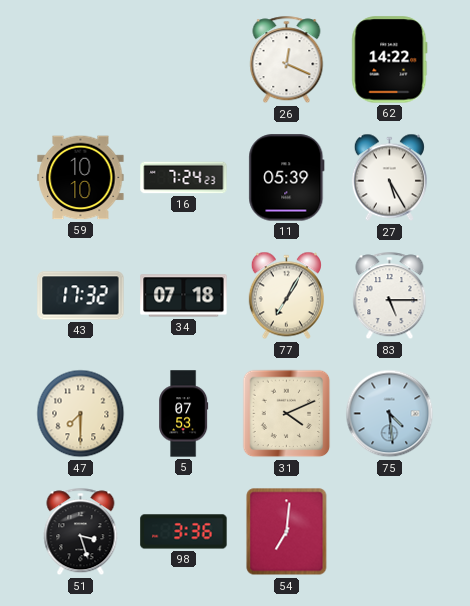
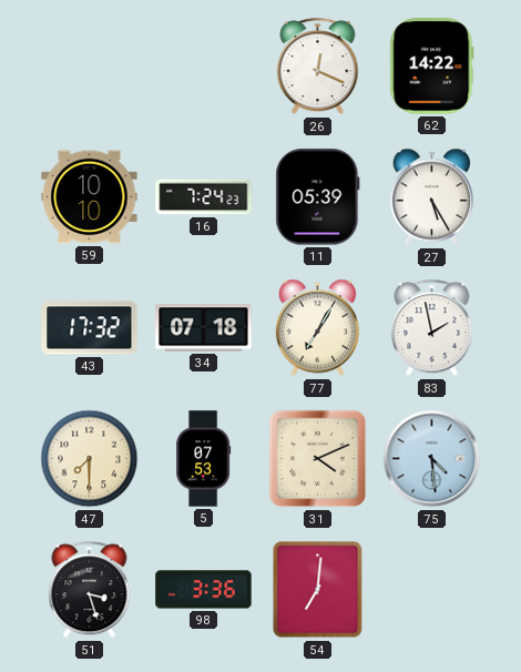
83: 5:15 -> 1:58 (432, 328)
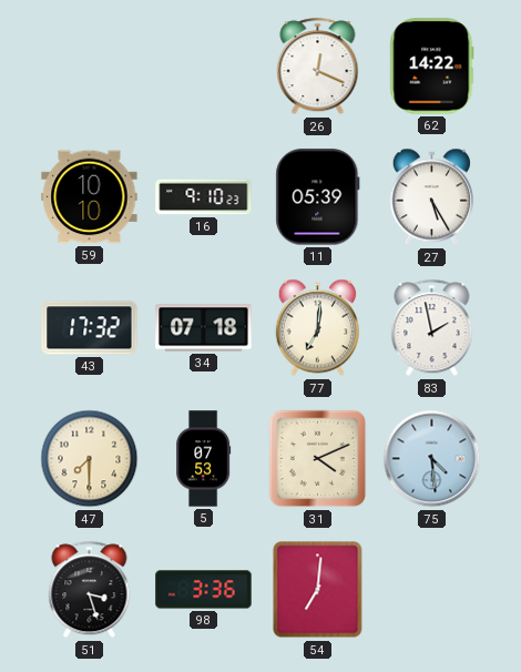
16: 7:24 -> 9:10 (204, 197)
77: 7:05 -> 7:01 (317, 328)
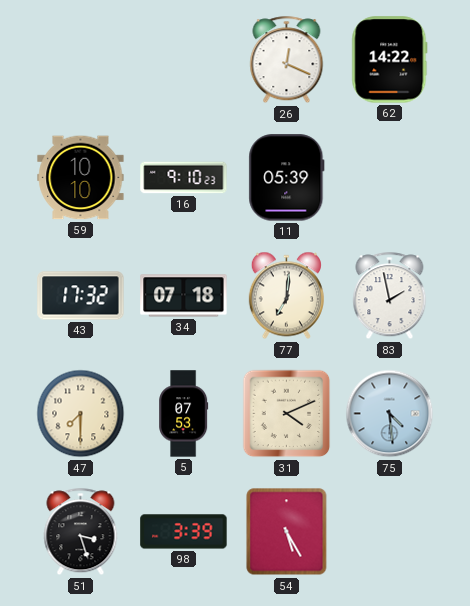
27: 5:25 -> none (431, 197)
98: 3:36 -> 3:39 (184, 532)
54: 7:01 -> 5:25 (287, 532)
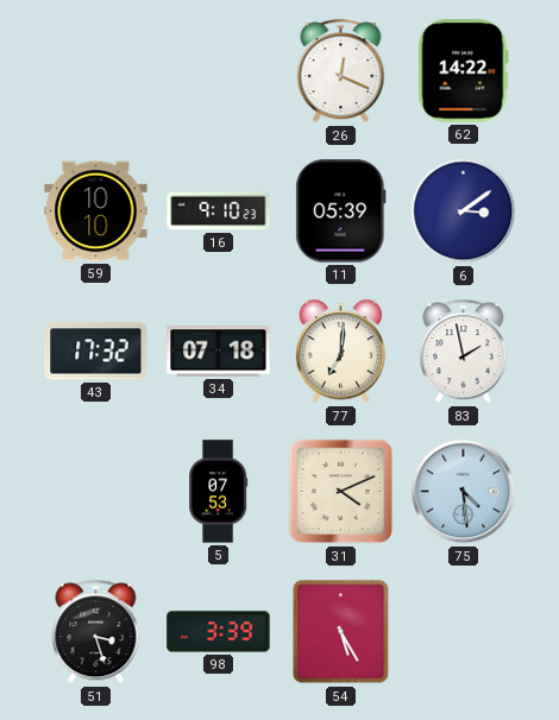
6: none -> 3:09 (464, 211)
47: 7:30 -> none (81, 414)
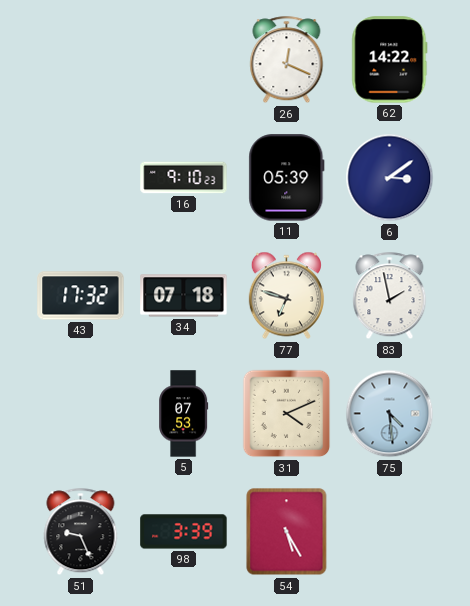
59: 10:10 -> none (96, 211)
77: 7:01 -> 6:48 (286, 296)
51: 3:27 -> 9:26 (81, 532)
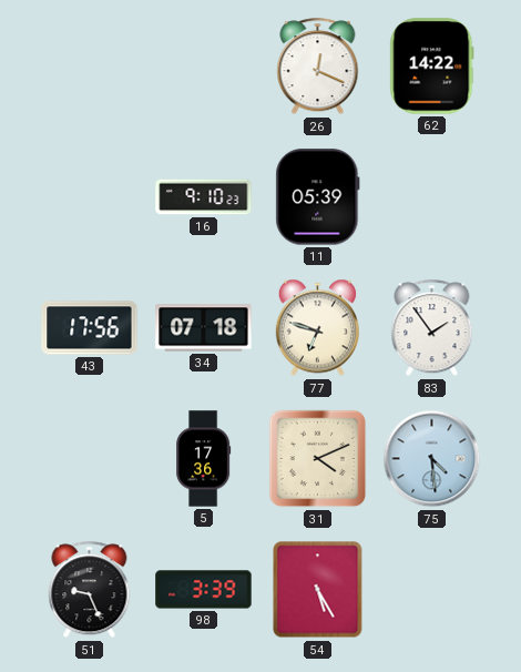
6: 3:09 -> none (390, 178)
43: 17:32 -> 17:56 (90, 328)
83: 1:58 -> 1:54 (432, 328)
5: 07:53 -> 17:36 (204, 459)
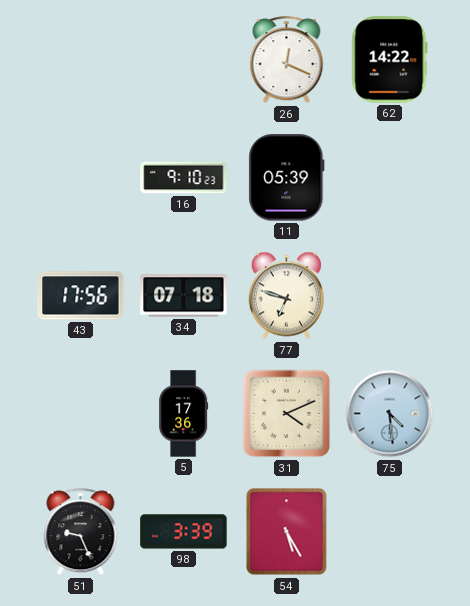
83: 1:54 -> none (432, 328)
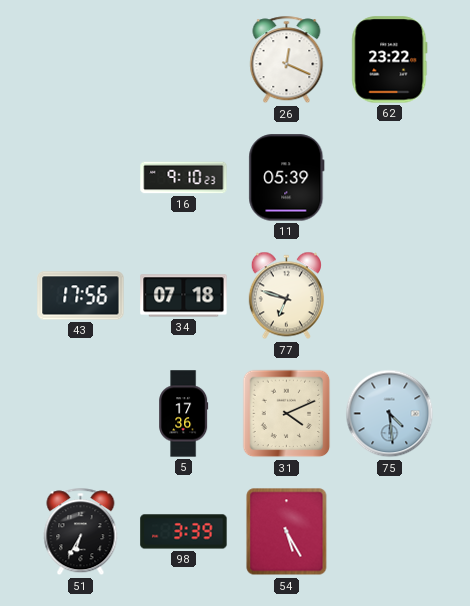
62: 14:22 -> 23:22 (390, 60)
51: 9:26 -> 6:35 (81, 532)
